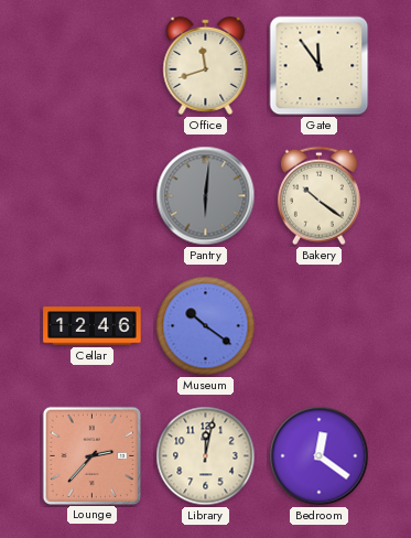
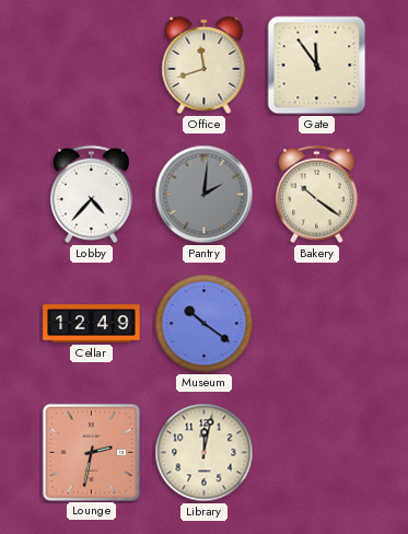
Lobby: none -> 4:37 (91, 195)
Pantry: 6:01 -> 2:01 (205, 195)
Cellar: 12:46 -> 12:49 (92, 324)
Lounge: 2:37 -> 2:32 (91, 452)
Bedroom: 12:21 -> none (320, 456)
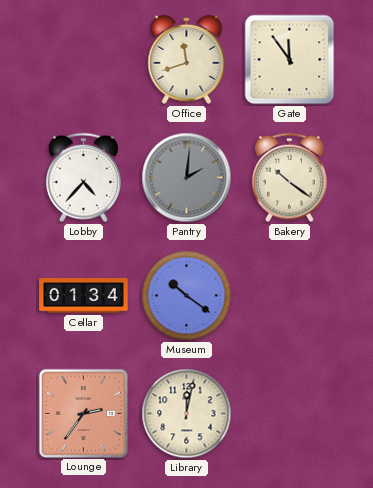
Cellar: 12:49 -> 01:34 (84, 296)
Lounge: 2:32 -> 2:36 (83, 413)
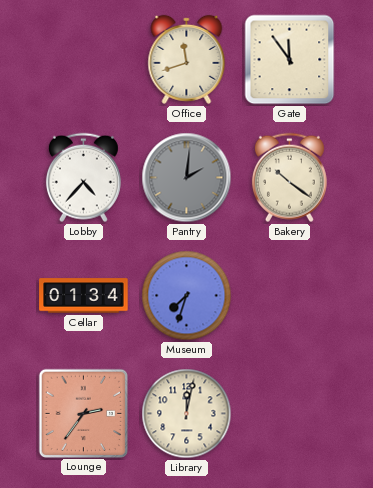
Museum: 10:21 -> 7:33 (187, 296)
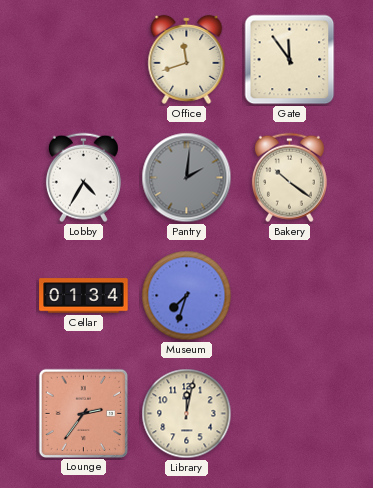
Lobby: 4:37 -> 4:35 (83, 178)
